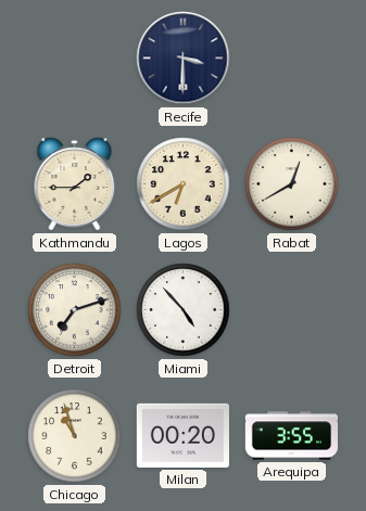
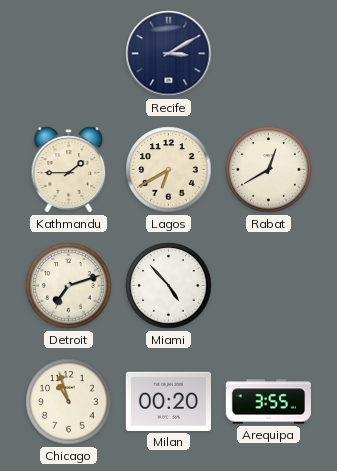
Recife: 3:30 -> 3:10 (169, 54)
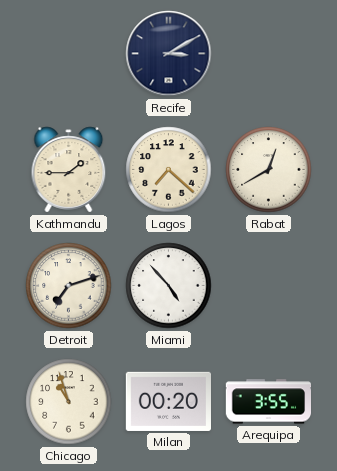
Lagos: 6:40 -> 7:22 (169, 170)
